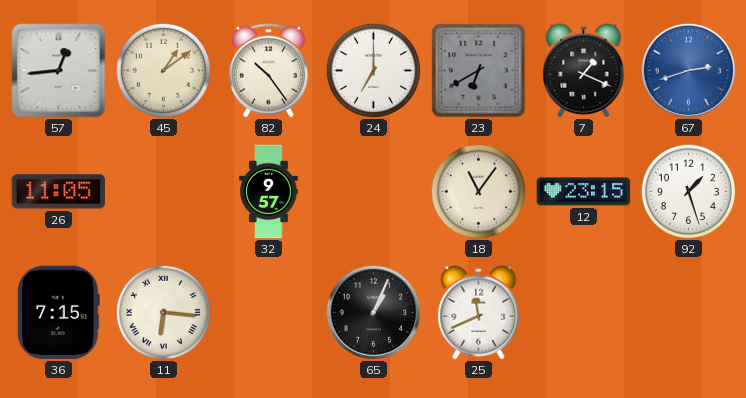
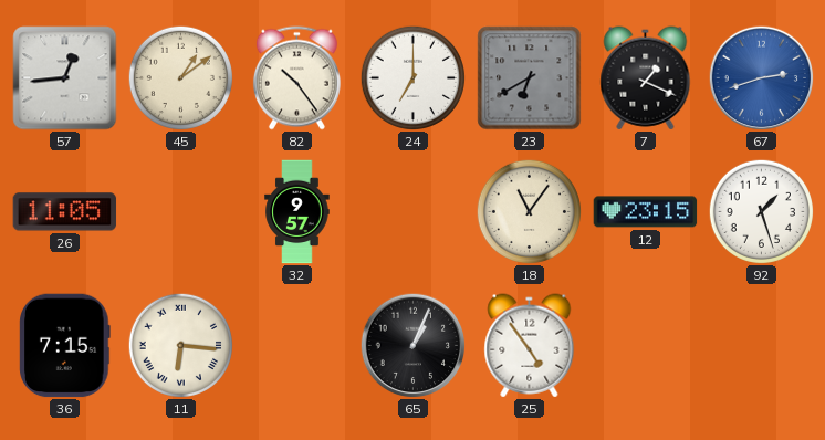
25: 11:41 -> 4:54 (530, 346)
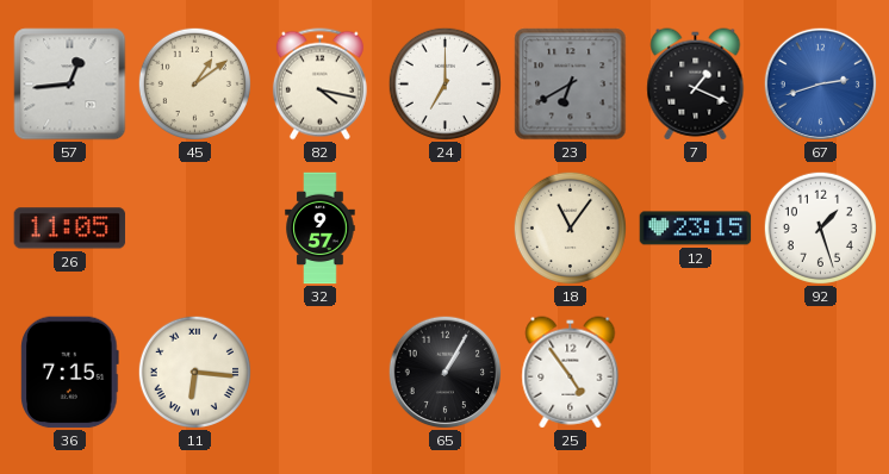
82: 10:24 -> 4:17 (319, 85)
65: 1:04 -> 1:05 (444, 372)
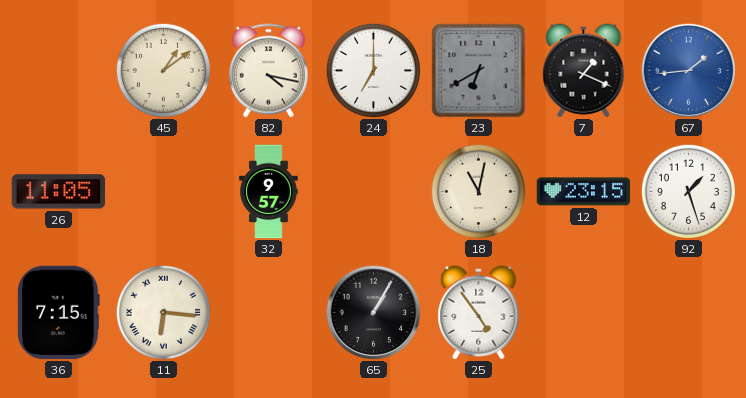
57: 12:44 -> none (70, 85)
67: 2:42 -> 1:44 (688, 70)
18: 11:06 -> 11:02 (478, 191)
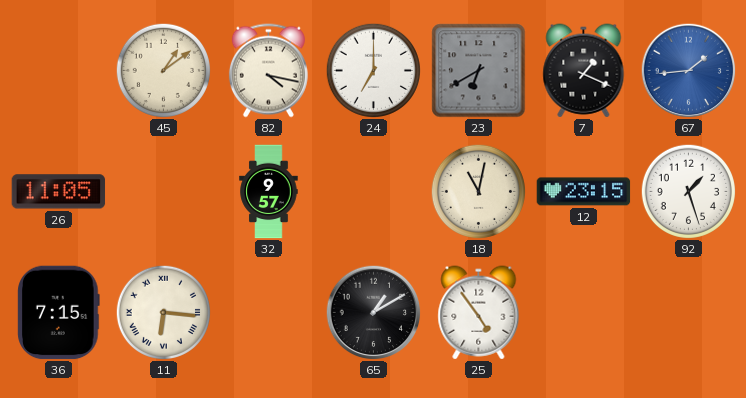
65: 1:05 -> 1:10 (373, 312)
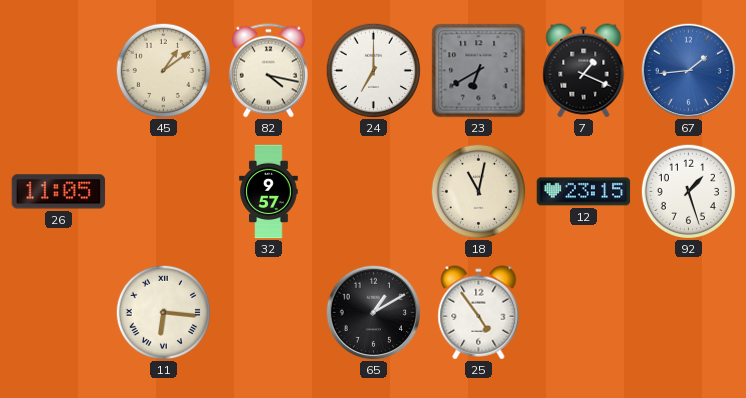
36: 7:15 -> none (59, 313)
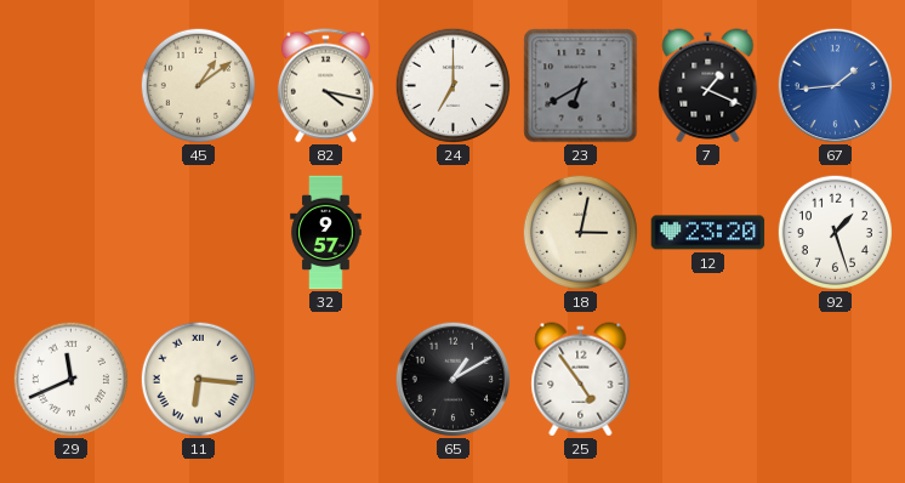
26: 11:05 -> none (59, 192)
18: 11:02 -> 3:02 (580, 232)
12: 23:15 -> 23:20 (708, 233)
29: none -> 11:41 (70, 379)
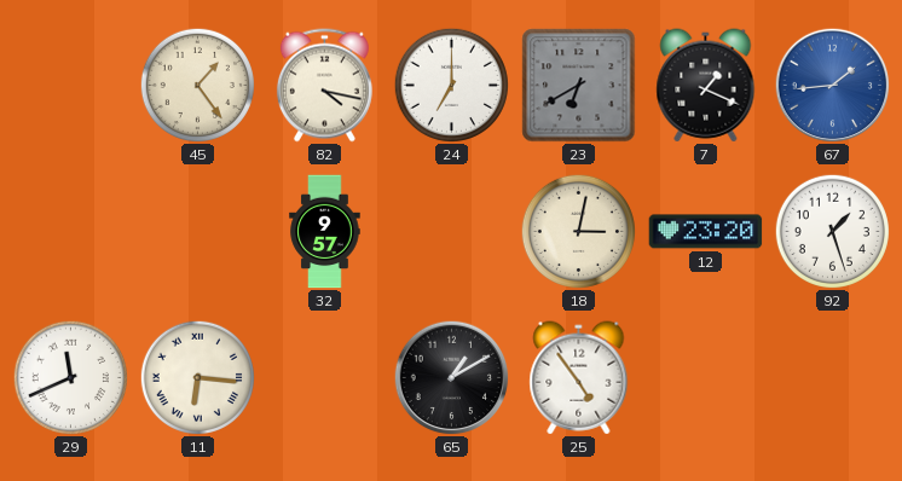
45: 1:09 -> 1:24 (197, 85)
